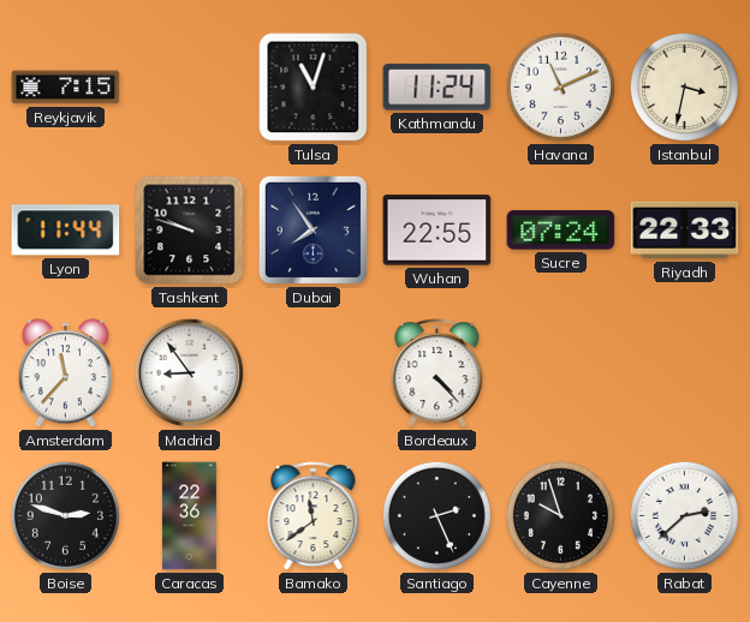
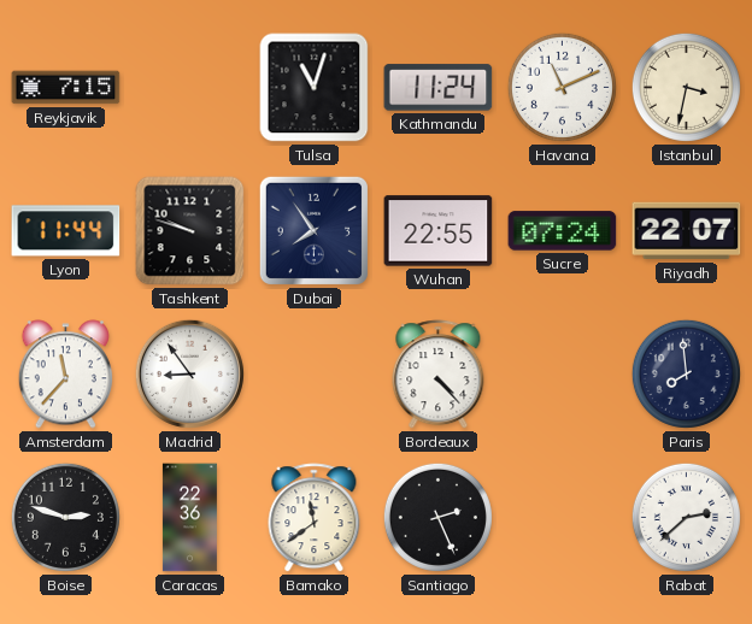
Riyadh: 22:33 -> 22:07 (687, 231)
Paris: none -> 7:59 (686, 373)
Cayenne: 9:57 -> none (560, 515)
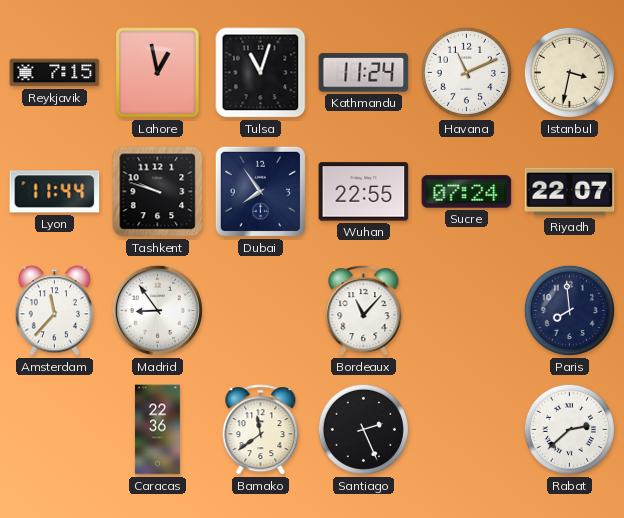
Lahore: none -> 12:58 (158, 73)
Bordeaux: 4:23 -> 11:07 (364, 311)
Boise: 2:48 -> none (65, 517)
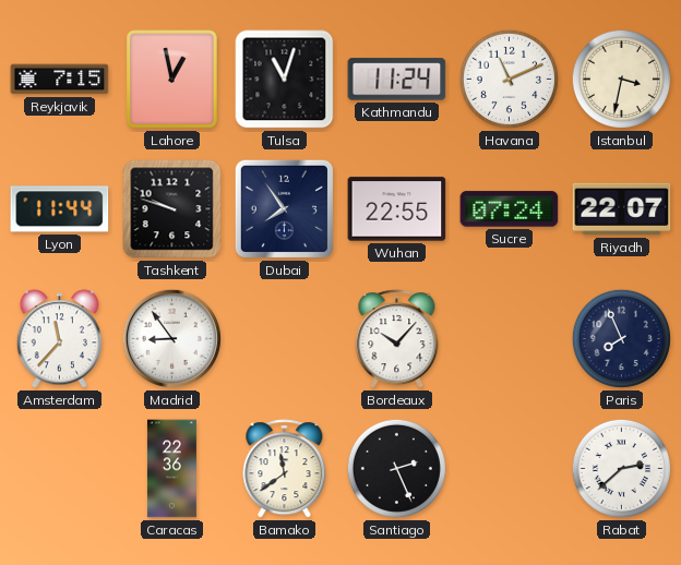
Bordeaux: 11:07 -> 10:07 (397, 339)
Paris: 7:59 -> 7:56 (621, 338)
